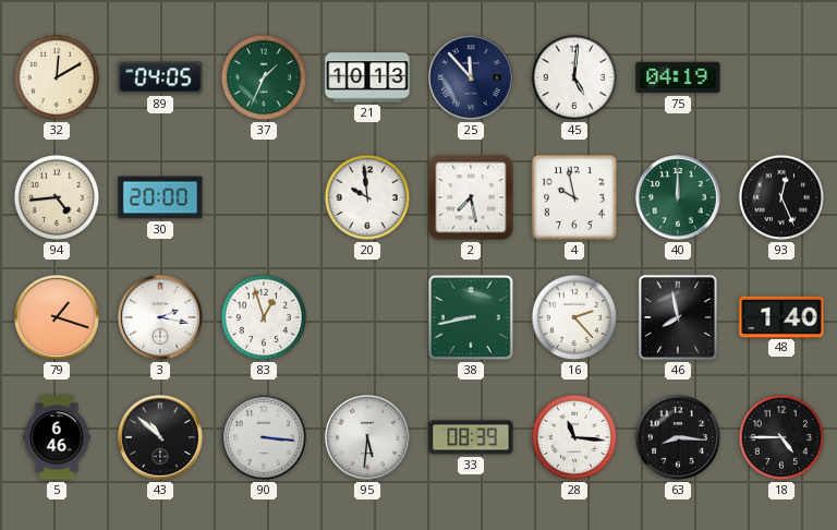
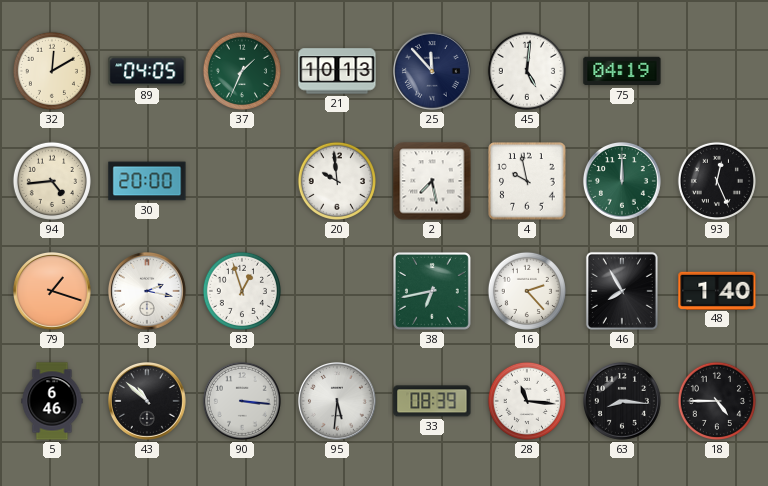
38: 8:43 -> 6:43 (432, 291)
46: 7:58 -> 7:55 (622, 291)
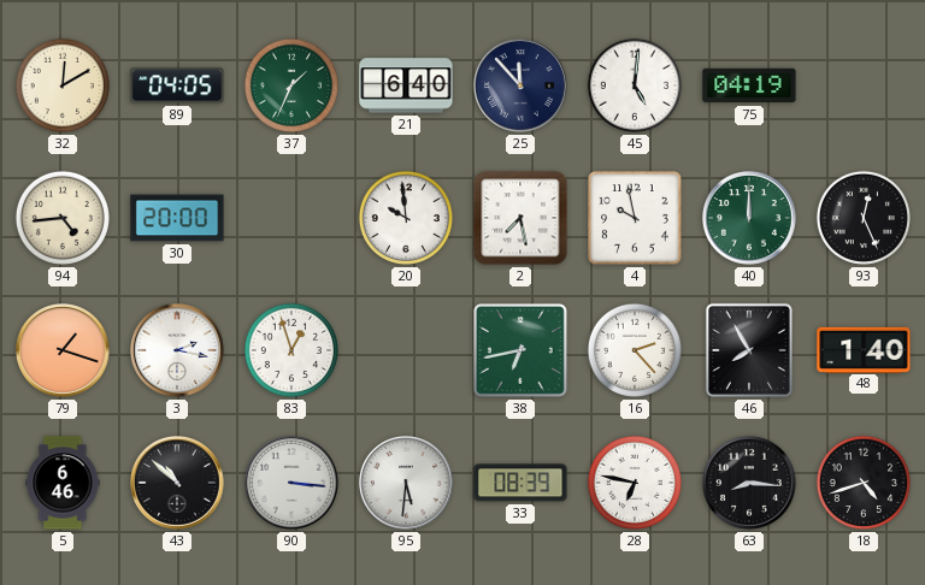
21: 10:13 -> 6:40 (406, 85)
28: 11:16 -> 6:47 (635, 483)
18: 4:45 -> 4:42 (864, 483)
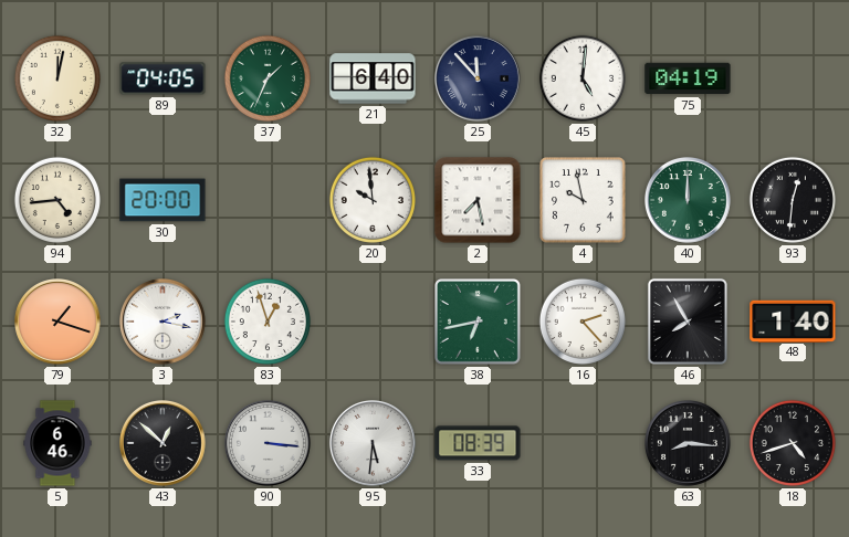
32: 12:10 -> 12:02 (57, 78)
93: 12:26 -> 12:31 (793, 200)
43: 10:52 -> 12:52 (164, 444)
28: 6:47 -> none (635, 483)
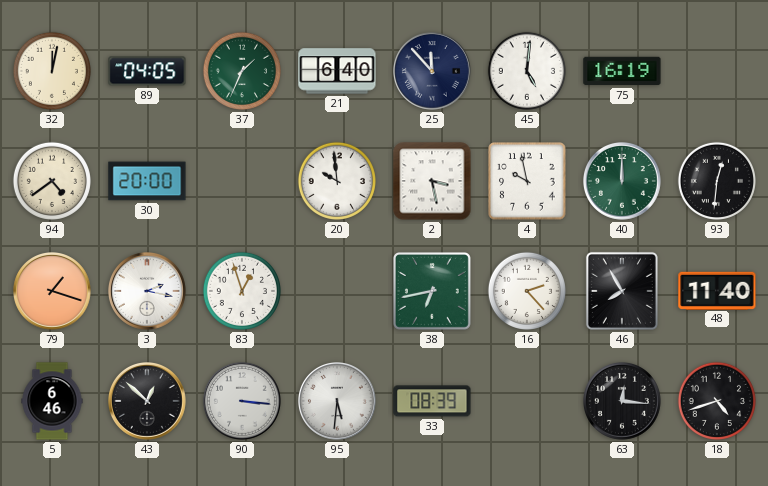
75: 04:19 -> 16:19 (622, 71)
94: 4:44 -> 4:39 (52, 181)
2: 7:28 -> 3:28 (432, 181)
48: 1:40 -> 11:40 (717, 290)
63: 8:16 -> 12:16 (623, 402)
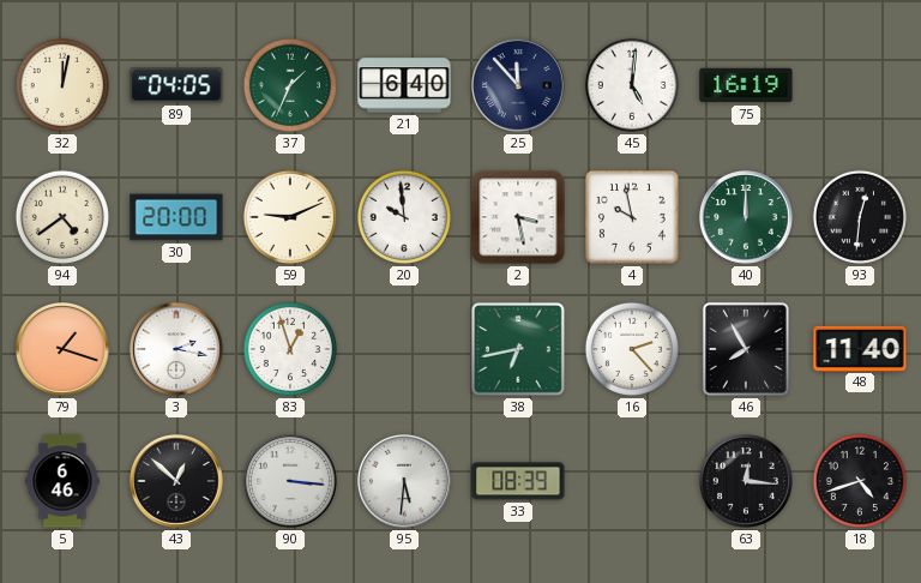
59: none -> 9:11 (290, 217)
